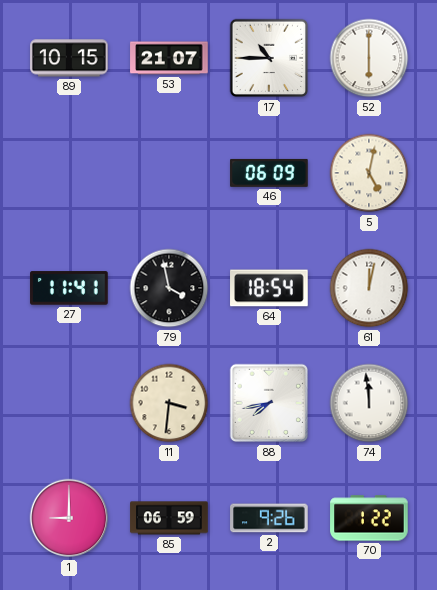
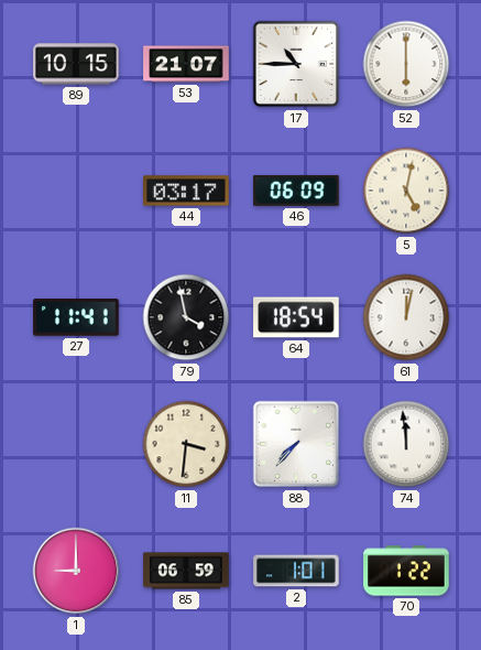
44: none -> 03:17 (186, 191)
88: 7:43 -> 7:37 (296, 444)
2: 9:26 -> 1:01 (296, 571)
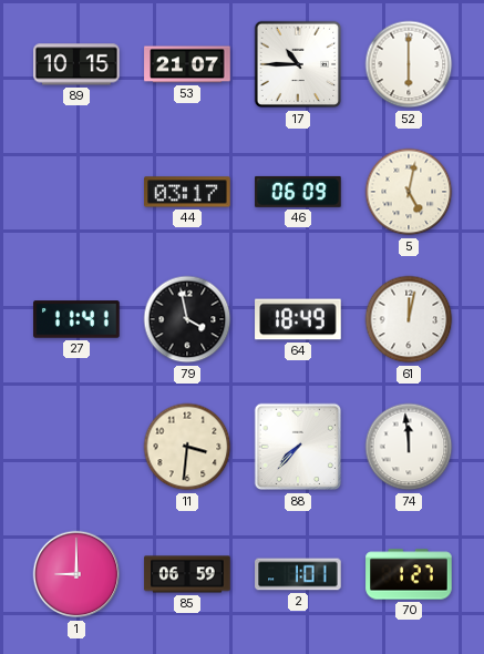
64: 18:54 -> 18:49 (298, 319)
70: 1:22 -> 1:27 (409, 574)
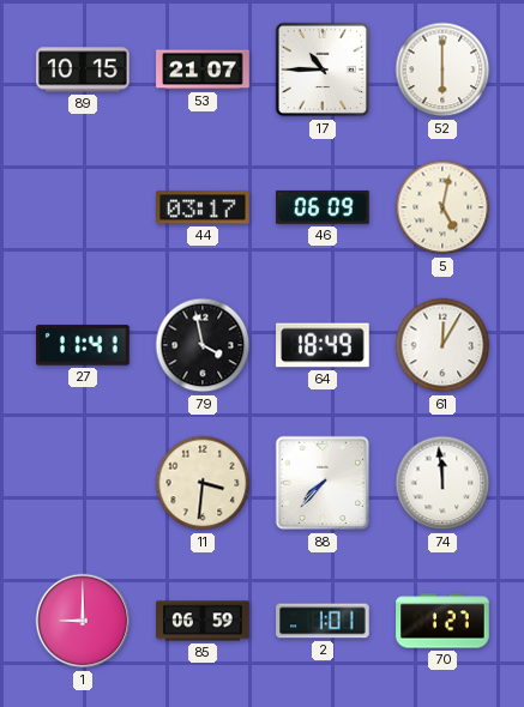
61: 12:02 -> 12:05 (442, 345)
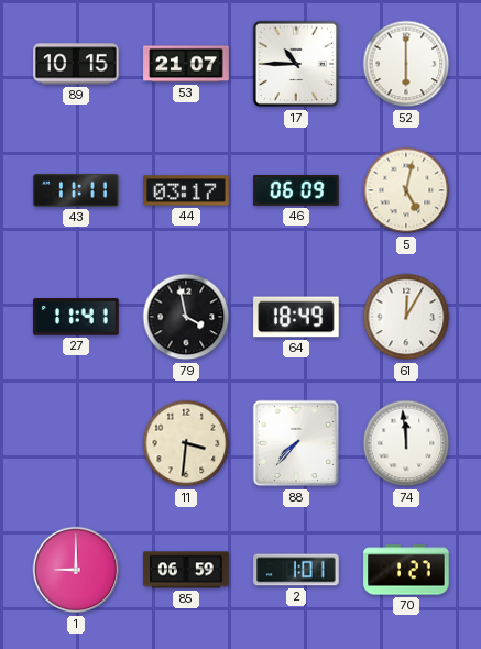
43: none -> 11:11 (76, 190)
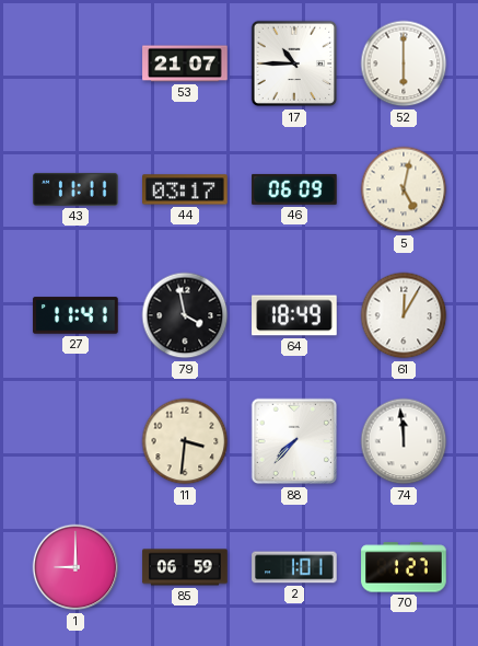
89: 10:15 -> none (76, 64)
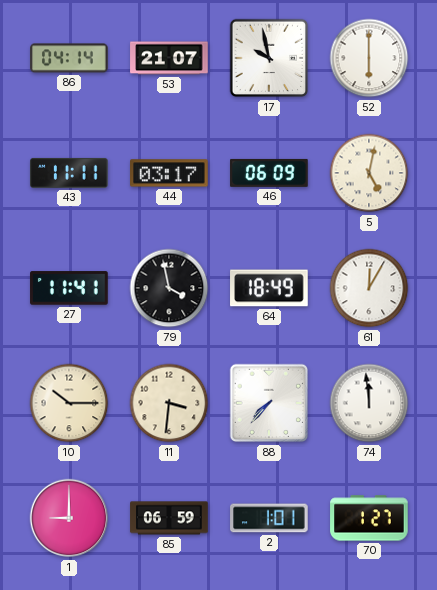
86: none -> 04:14 (69, 58)
17: 10:45 -> 9:58 (269, 58)
10: none -> 10:15 (69, 403)
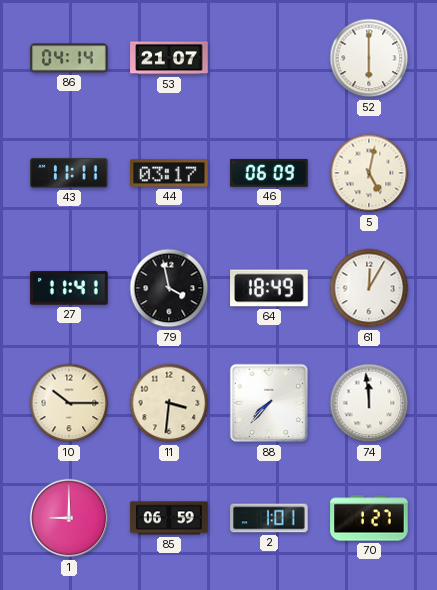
17: 9:58 -> none (269, 58)
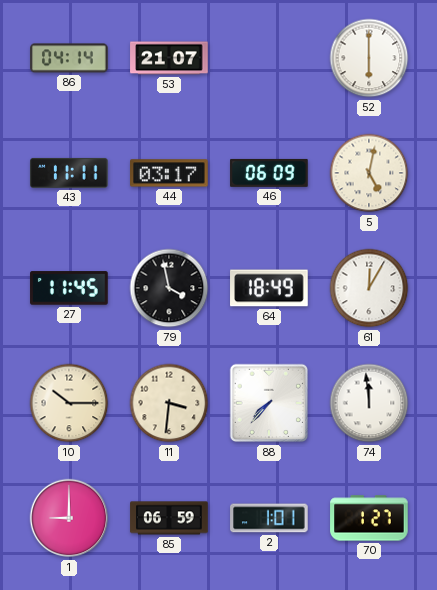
27: 11:41 -> 11:45 (69, 288)
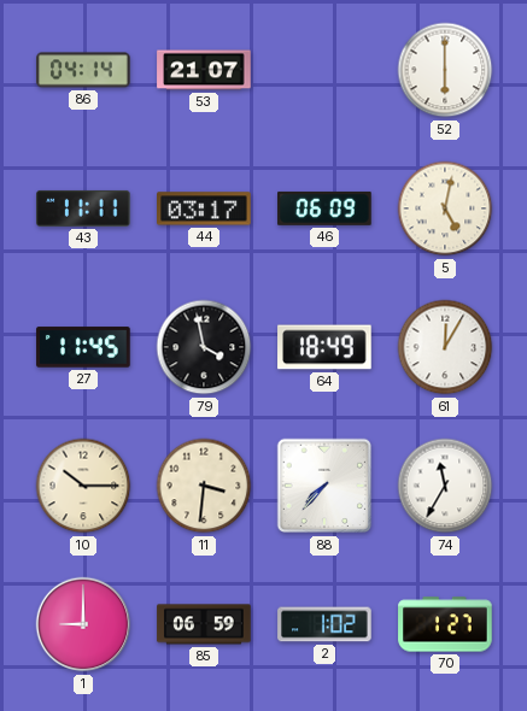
74: 11:59 -> 11:35 (445, 486)
2: 1:01 -> 1:02 (324, 624)
